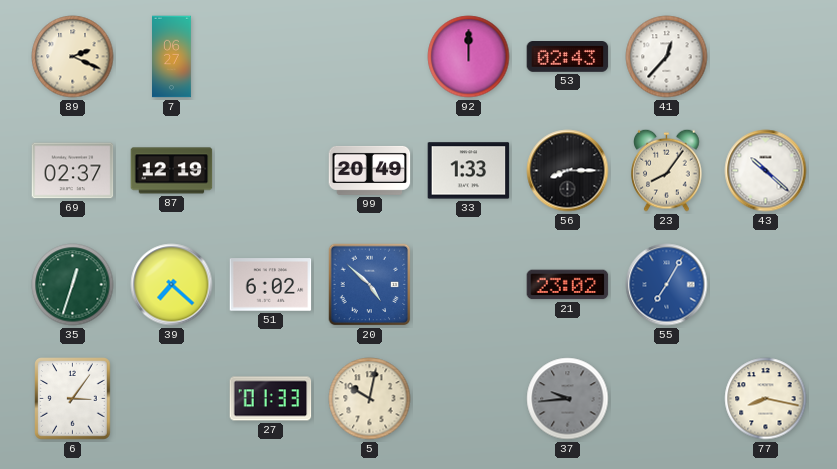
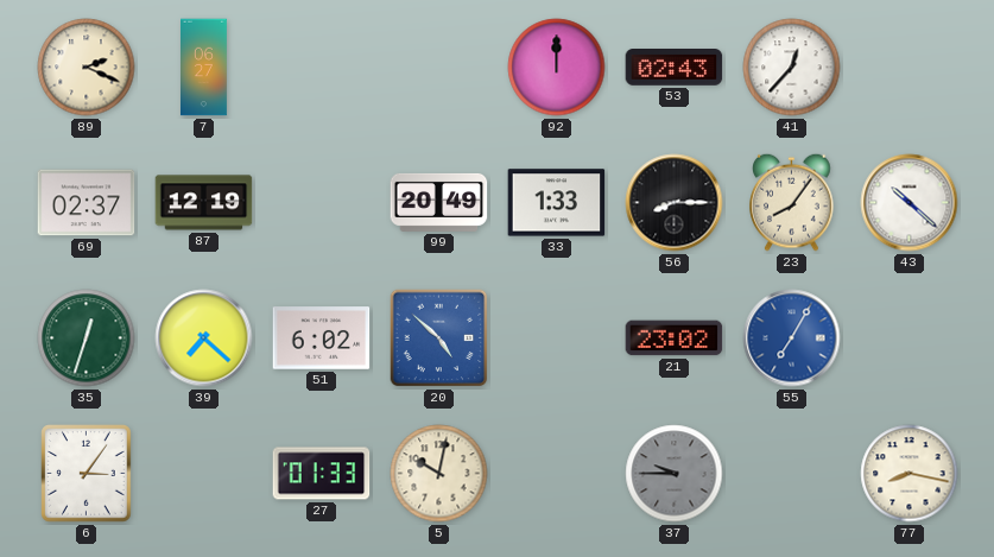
37: 9:44 -> 9:45 (675, 474)
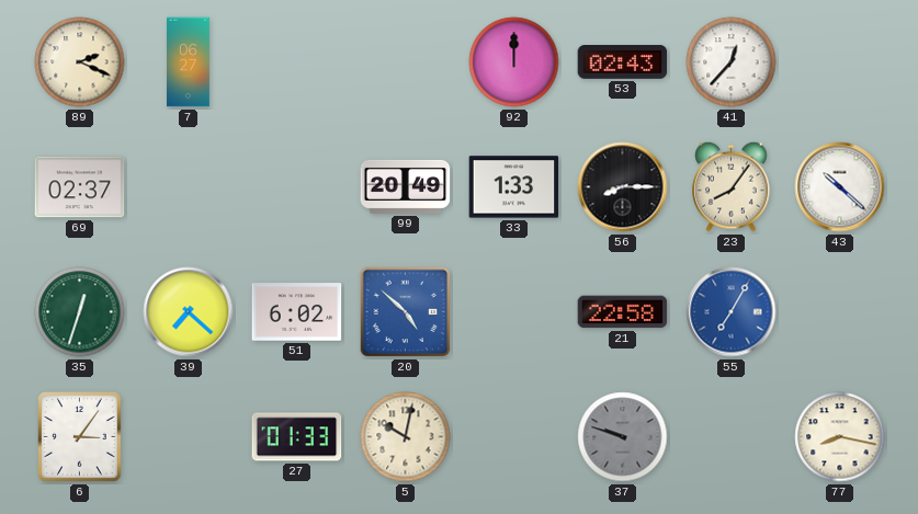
87: 12:19 -> none (204, 203)
21: 23:02 -> 22:58 (623, 312)
37: 9:45 -> 9:48 (623, 437)
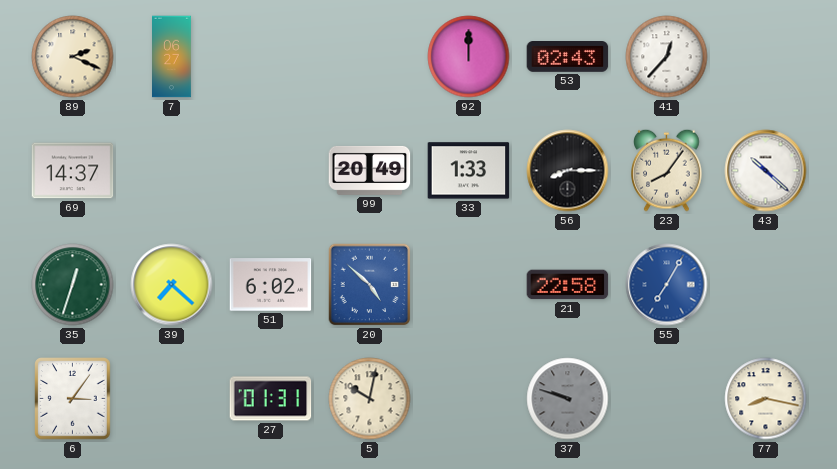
69: 02:37 -> 14:37 (73, 171)
27: 01:33 -> 01:31 (271, 399)
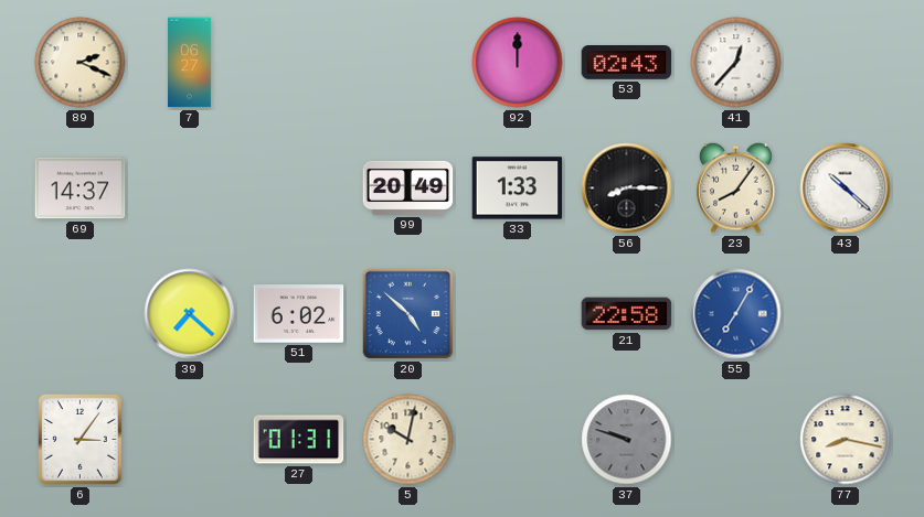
35: 12:33 -> none (73, 285)
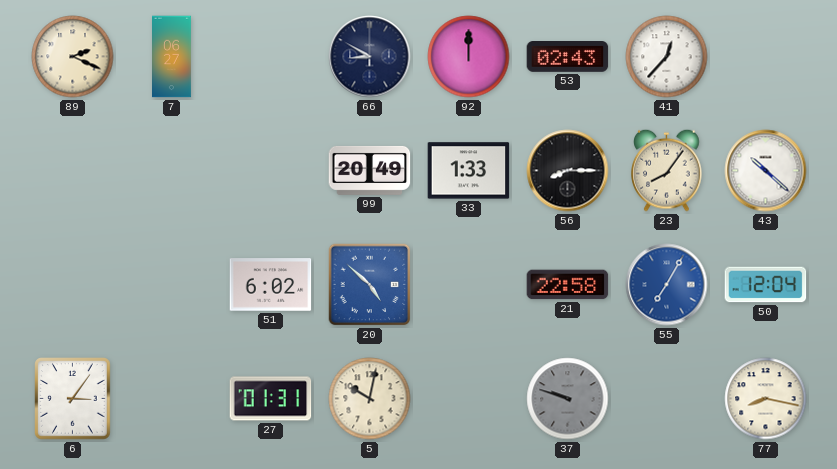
66: none -> 8:50 (370, 57)
69: 14:37 -> none (81, 189)
39: 7:22 -> none (190, 314)
50: none -> 12:04 (766, 285)
